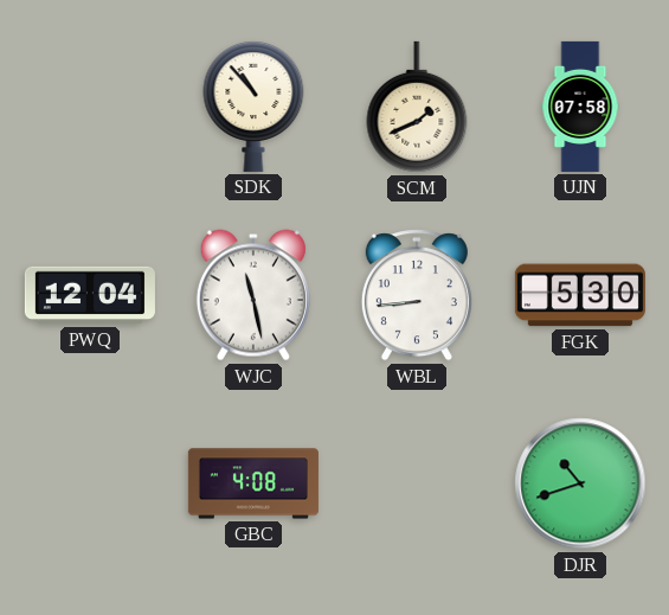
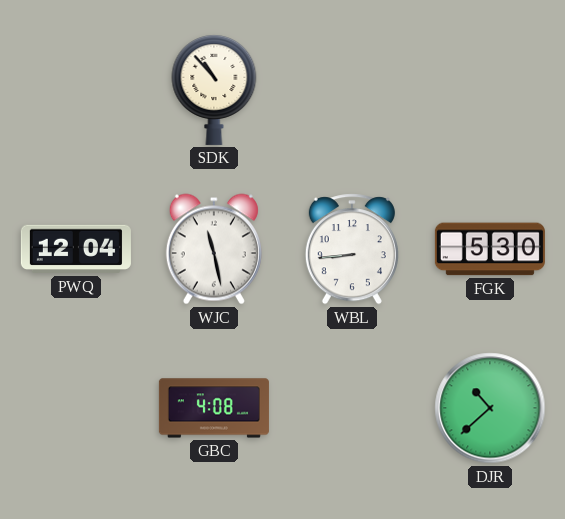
SCM: 1:41 -> none (417, 107)
UJN: 07:58 -> none (580, 107)
DJR: 10:42 -> 10:38 (490, 408)
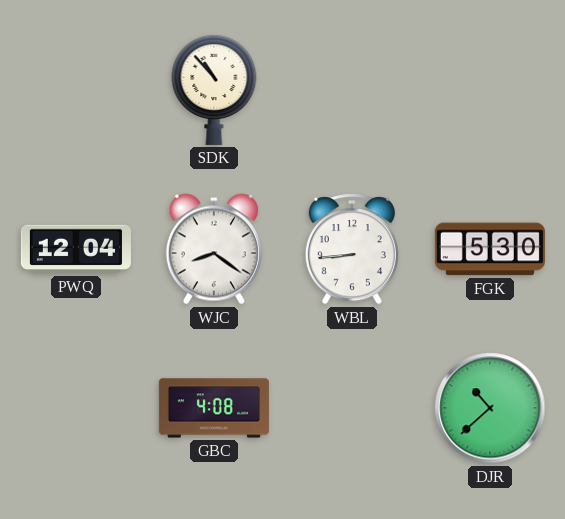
WJC: 11:28 -> 8:21 (214, 249)
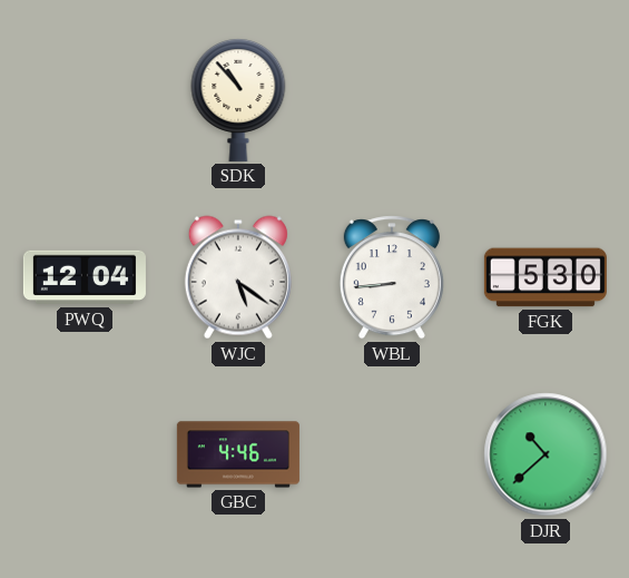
WJC: 8:21 -> 5:21 (238, 277)
GBC: 4:08 -> 4:46 (238, 454)
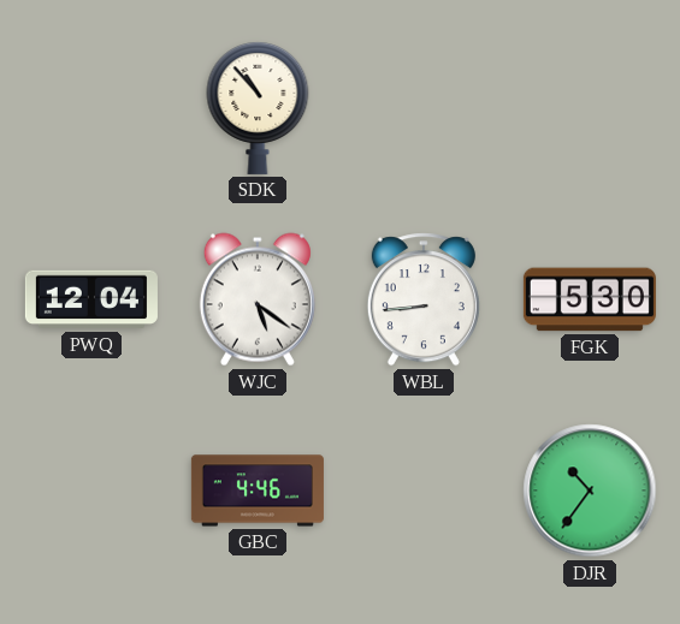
DJR: 10:38 -> 10:36 (590, 491)
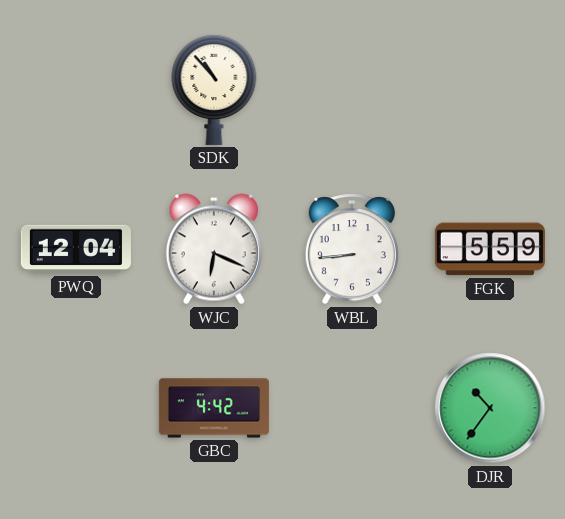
WJC: 5:21 -> 6:19 (214, 249)
FGK: 5:30 -> 5:59 (490, 249)
GBC: 4:46 -> 4:42 (214, 408)
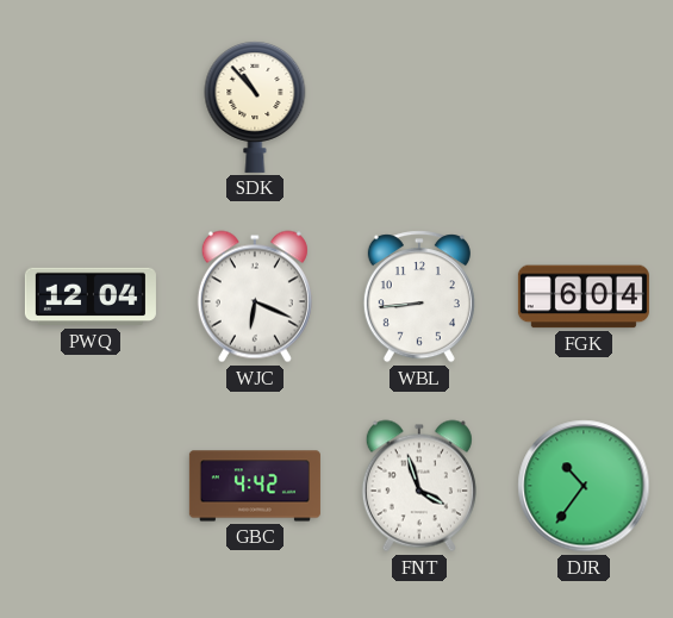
FGK: 5:59 -> 6:04 (584, 296)
FNT: none -> 3:57 (419, 486)
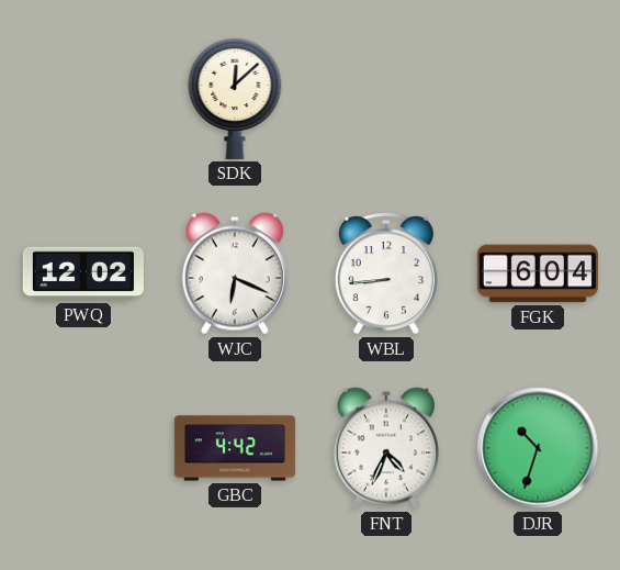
SDK: 10:53 -> 12:08 (235, 99)
PWQ: 12:04 -> 12:02 (83, 273)
FNT: 3:57 -> 4:34 (386, 448)
DJR: 10:36 -> 10:33 (538, 448)
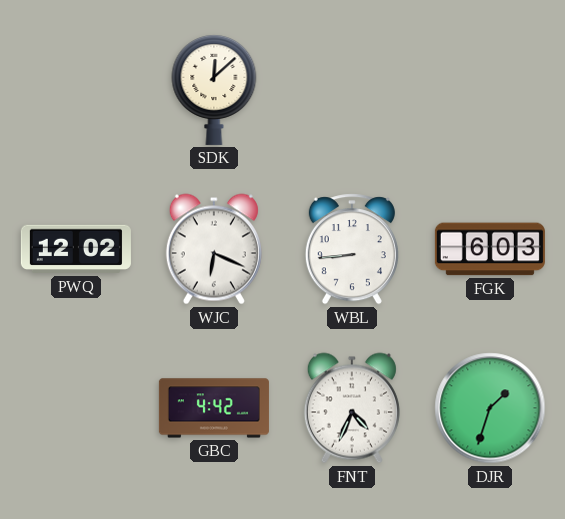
FGK: 6:04 -> 6:03 (490, 249)
DJR: 10:33 -> 1:33 (490, 408)
